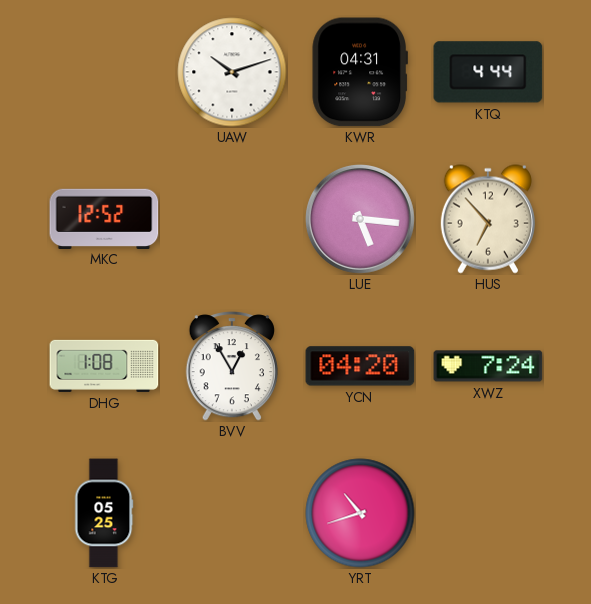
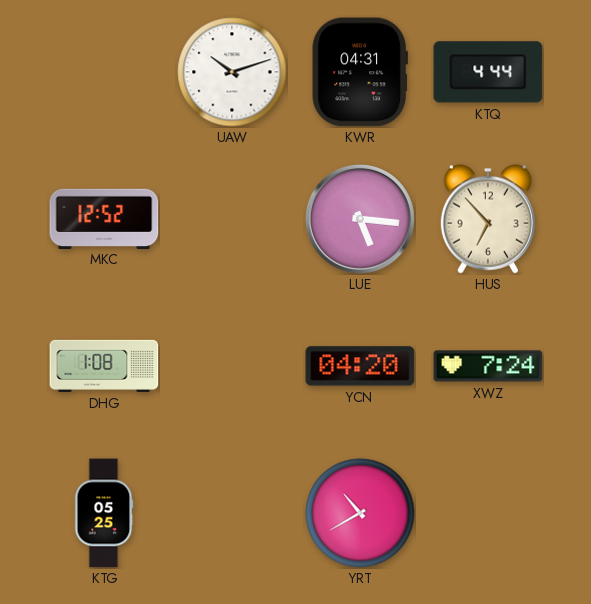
BVV: 12:55 -> none (232, 366)
YRT: 10:42 -> 10:40 (360, 513)
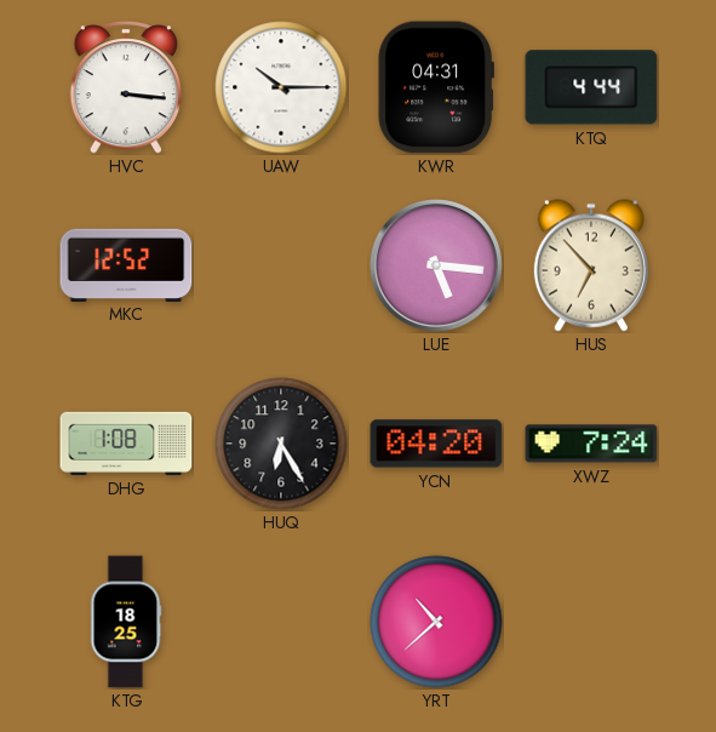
HVC: none -> 3:16 (126, 87)
UAW: 10:12 -> 10:15 (281, 87)
HUQ: none -> 6:25 (281, 444)
KTG: 05:25 -> 18:25 (126, 622)
YRT: 10:40 -> 10:38 (436, 622)
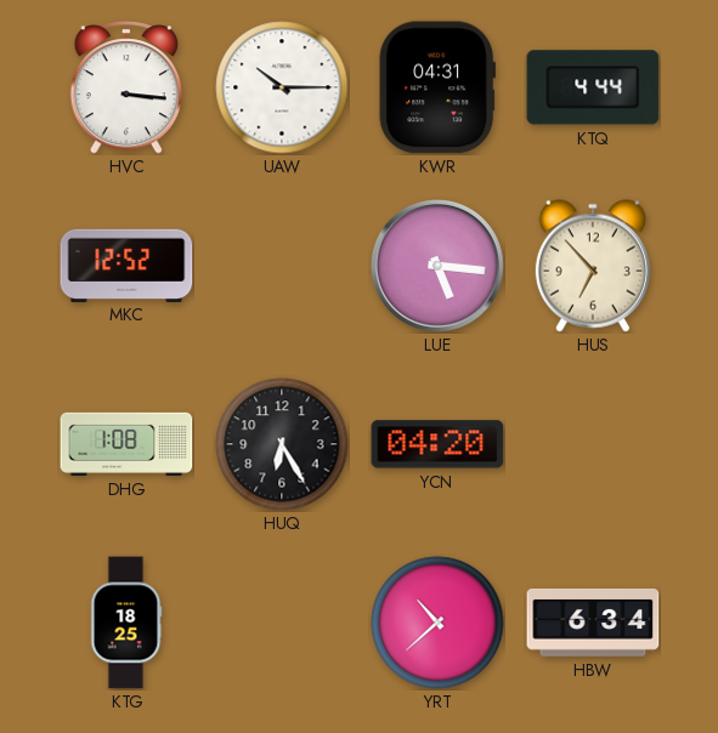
XWZ: 7:24 -> none (591, 444)
HBW: none -> 6:34 (593, 623)
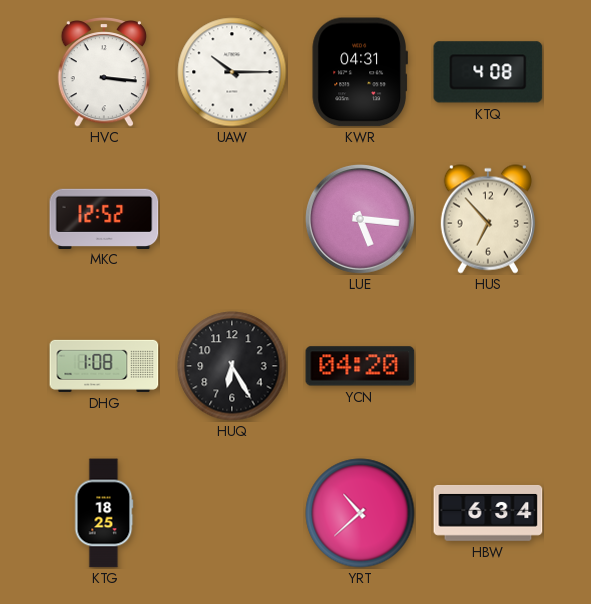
KTQ: 4:44 -> 4:08 (488, 72)
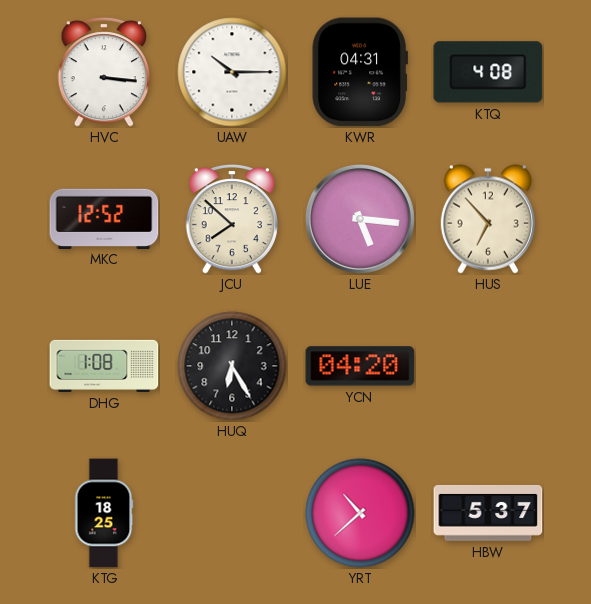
JCU: none -> 7:52 (232, 219)
HBW: 6:34 -> 5:37 (488, 513)
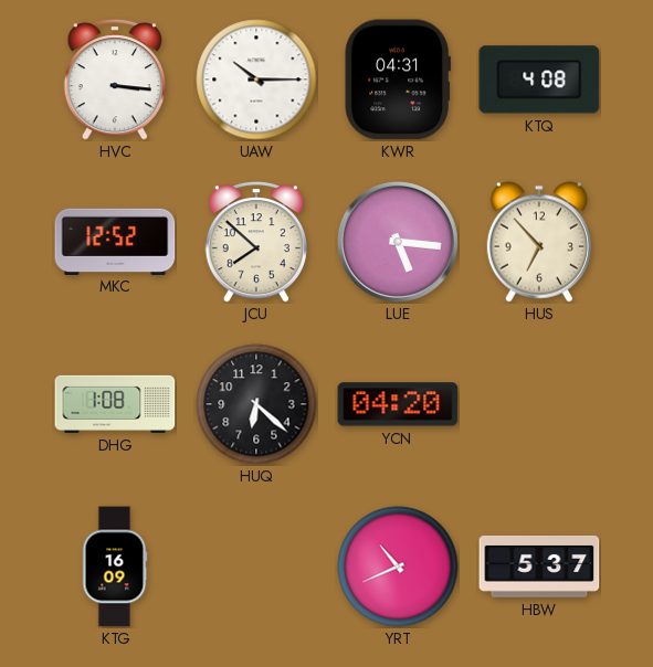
HUQ: 6:25 -> 6:22 (256, 404)
KTG: 18:25 -> 16:09 (115, 567)
YRT: 10:38 -> 10:41 (398, 567)
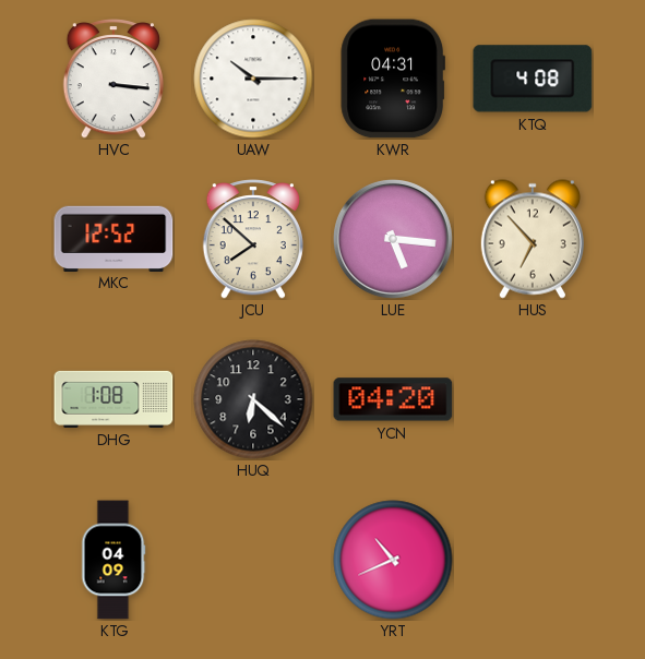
KTG: 16:09 -> 04:09 (114, 560)
HBW: 5:37 -> none (539, 567)
